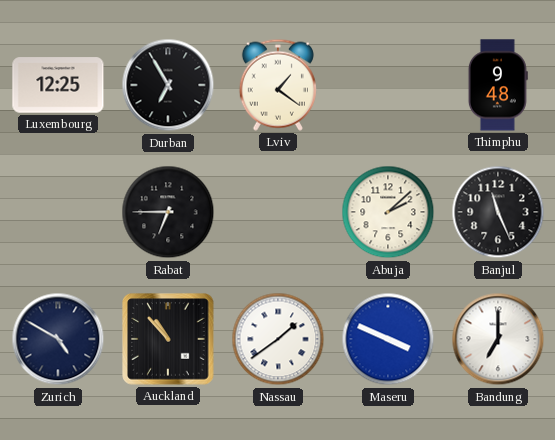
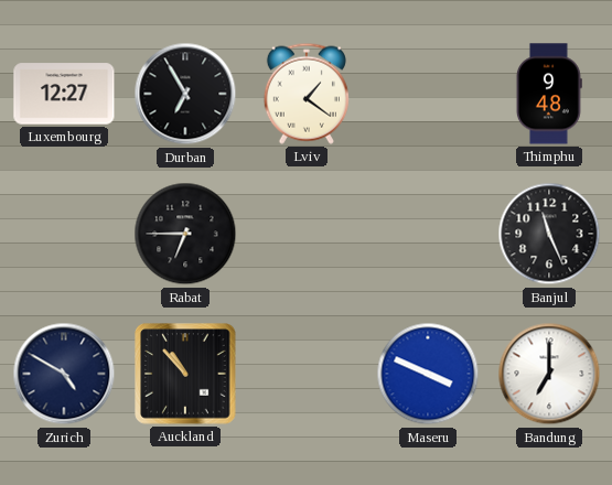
Luxembourg: 12:25 -> 12:27 (64, 94)
Abuja: 2:08 -> none (388, 212)
Nassau: 1:39 -> none (278, 339)
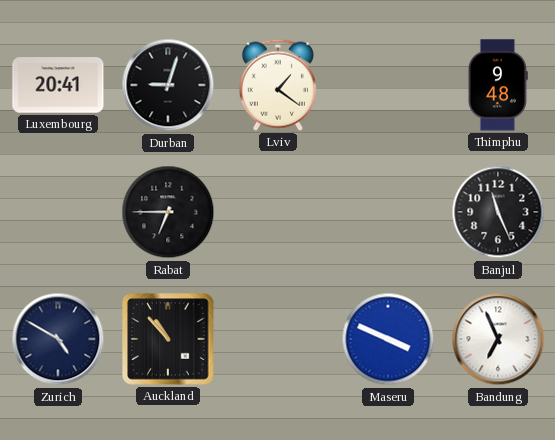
Luxembourg: 12:27 -> 20:41 (58, 85)
Durban: 6:55 -> 9:03 (168, 85)
Bandung: 7:00 -> 6:56 (498, 339)
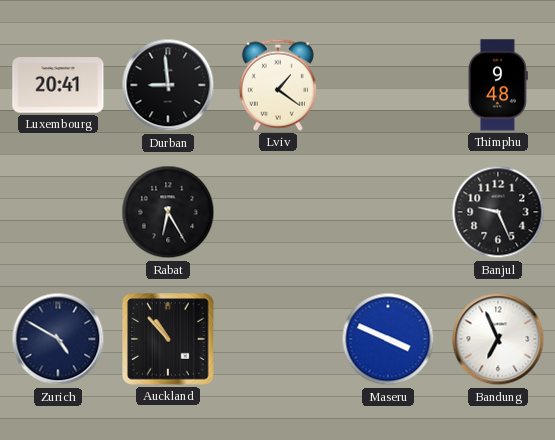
Durban: 9:03 -> 8:59 (168, 85)
Rabat: 6:45 -> 6:25 (168, 212)
Banjul: 11:26 -> 9:26 (498, 212)
